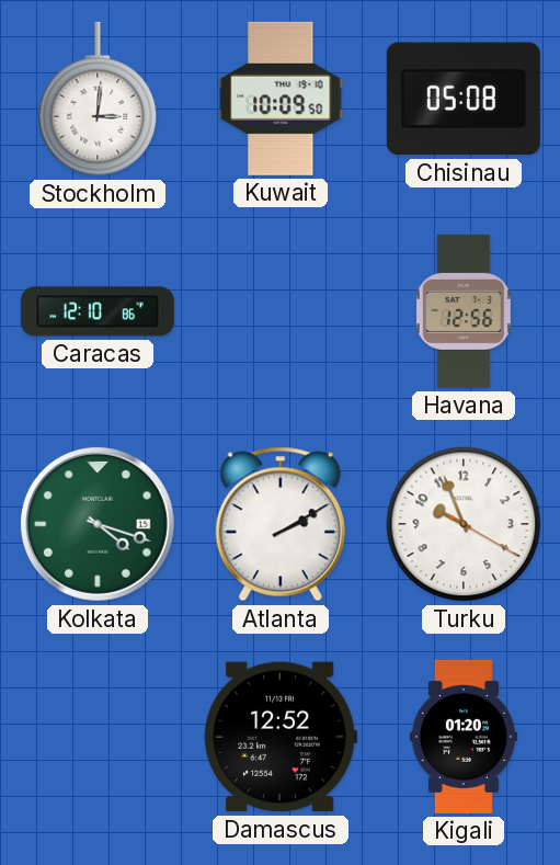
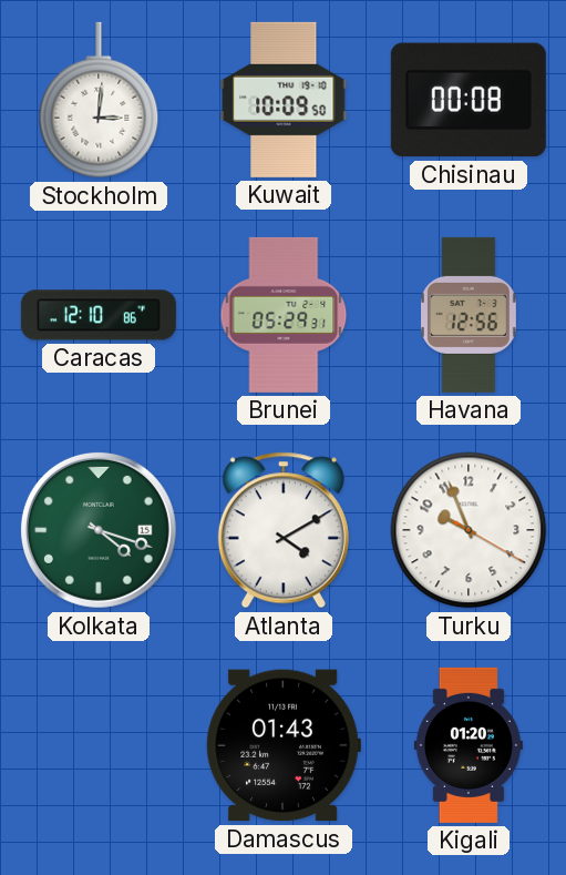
Chisinau: 05:08 -> 00:08 (469, 100)
Brunei: none -> 05:29 (284, 315)
Atlanta: 2:10 -> 4:10 (284, 530)
Damascus: 12:52 -> 01:43 (284, 745)
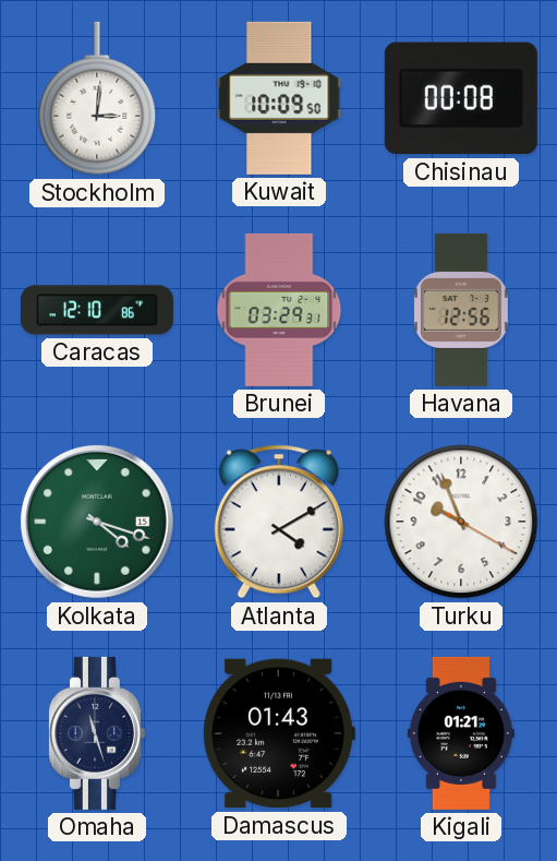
Brunei: 05:29 -> 03:29 (279, 310)
Omaha: none -> 11:27 (96, 733)
Kigali: 01:20 -> 01:21 (461, 733)
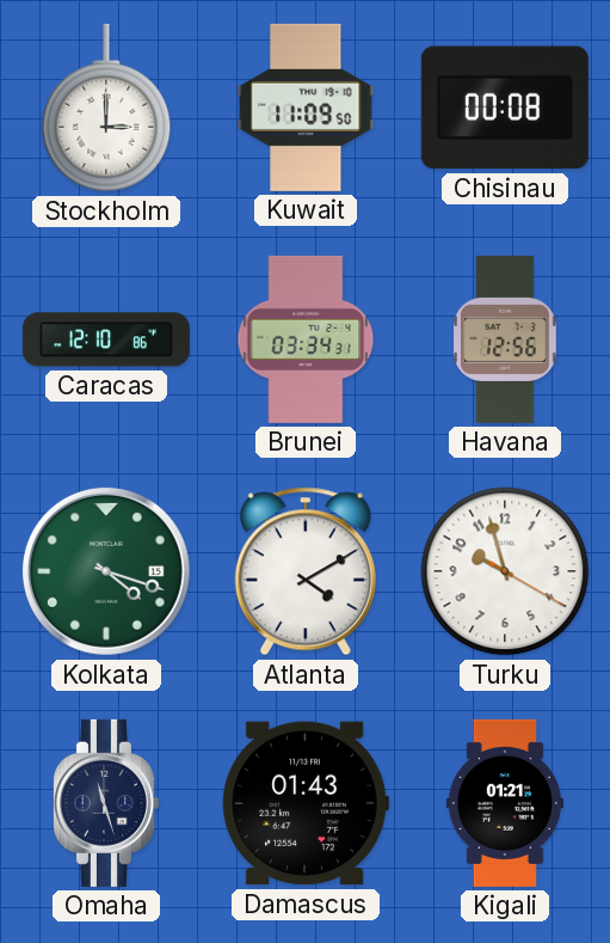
Stockholm: 3:01 -> 3:00 (106, 108)
Kuwait: 10:09 -> 11:09 (306, 108)
Brunei: 03:29 -> 03:34 (306, 339)
Turku: 9:56 -> 9:57 (505, 571)
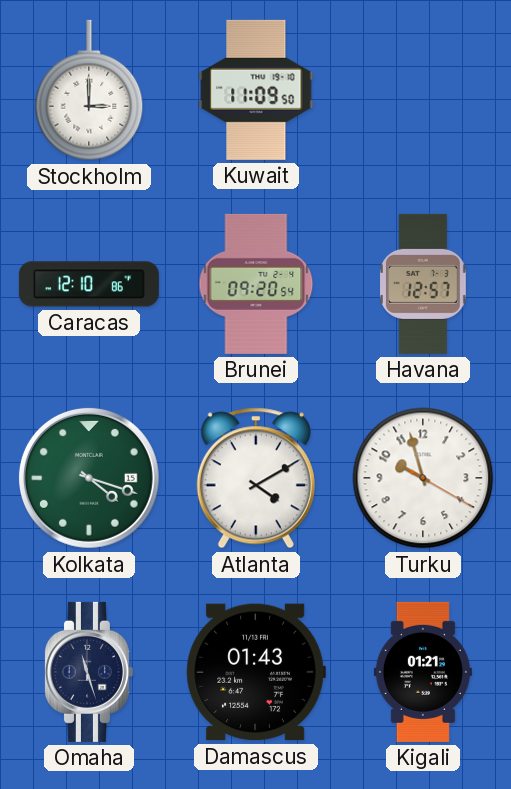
Chisinau: 00:08 -> none (505, 108)
Brunei: 03:34 -> 09:20 (256, 284)
Havana: 12:56 -> 12:57 (423, 284)
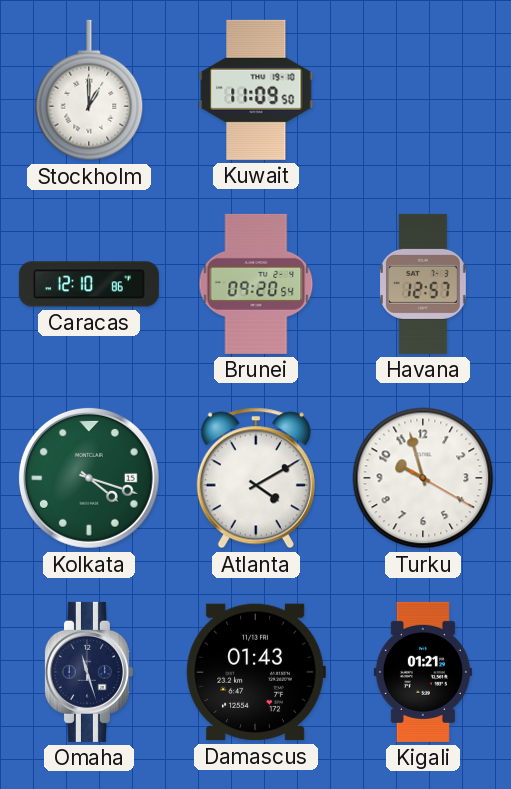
Stockholm: 3:00 -> 1:00 (89, 90)
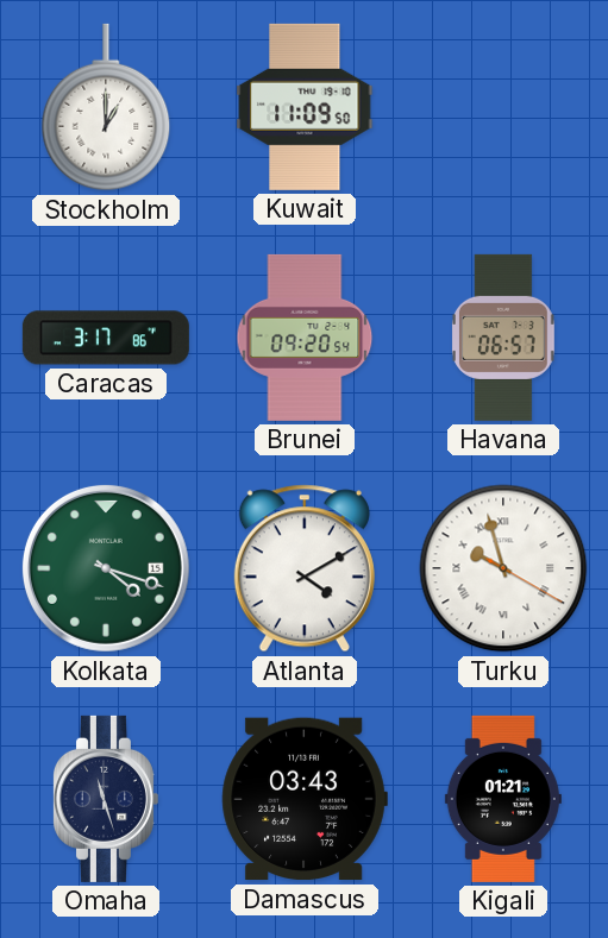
Caracas: 12:10 -> 3:17 (106, 338)
Havana: 12:57 -> 06:57 (503, 338)
Turku numerals: Arabic -> Roman (503, 568)
Damascus: 01:43 -> 03:43 (305, 799)
